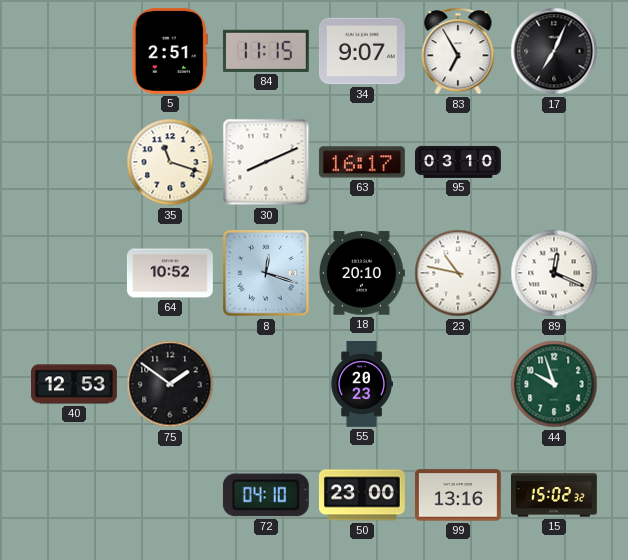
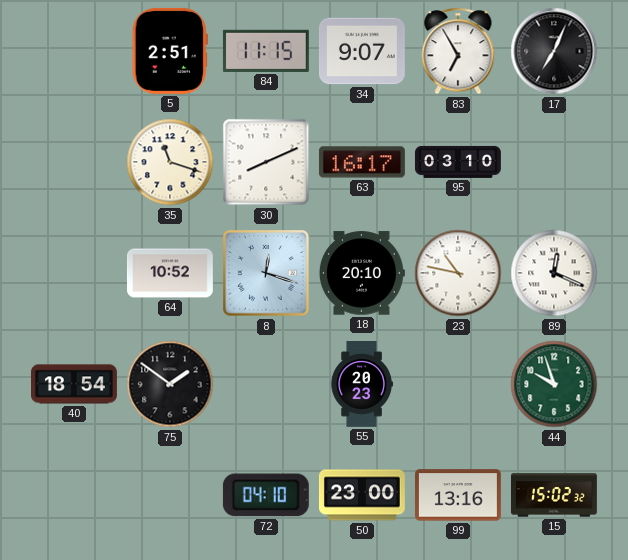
40: 12:53 -> 18:54 (75, 384)
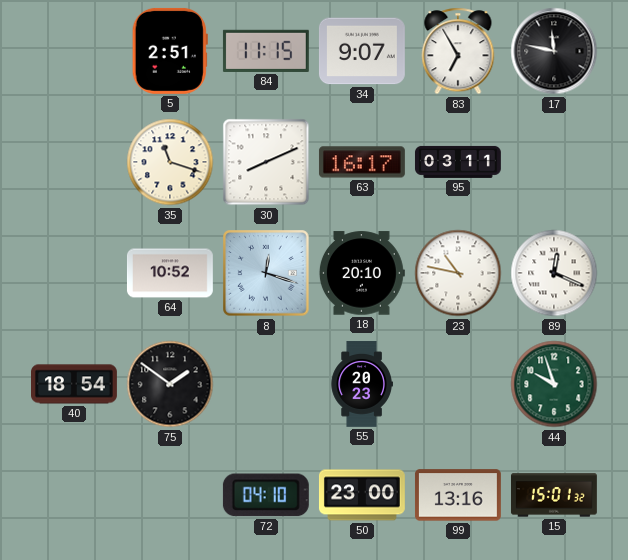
17: 7:04 -> 11:47 (554, 51)
95: 03:10 -> 03:11 (458, 162)
15: 15:02 -> 15:01 (554, 495)
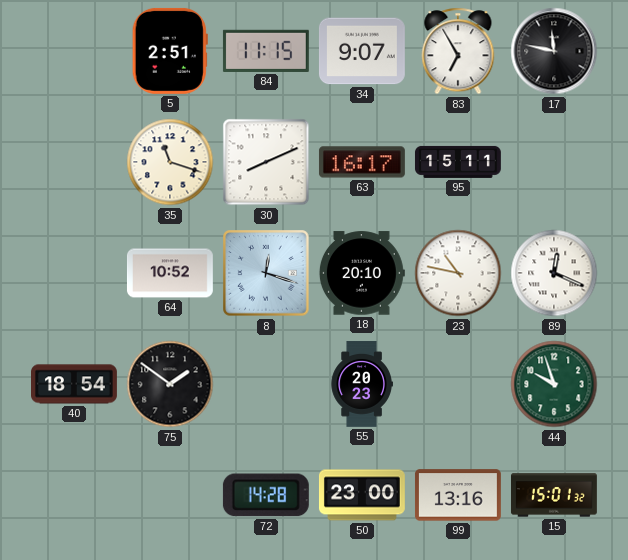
95: 03:11 -> 15:11 (458, 162)
72: 04:10 -> 14:28 (266, 495)
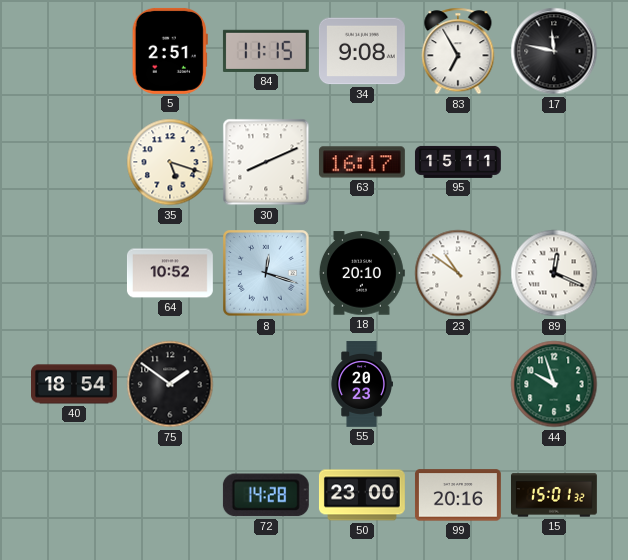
34: 9:07 -> 9:08 (362, 51)
35: 11:18 -> 5:18 (170, 162)
23: 10:47 -> 10:51 (458, 273)
99: 13:16 -> 20:16 (458, 495)
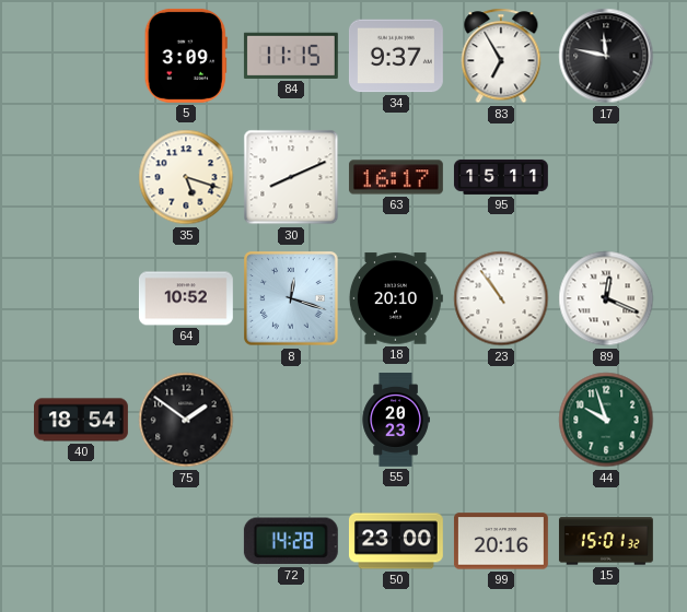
5: 2:51 -> 3:09 (186, 56)
34: 9:08 -> 9:37 (396, 56)
23: 10:51 -> 10:54 (501, 298)
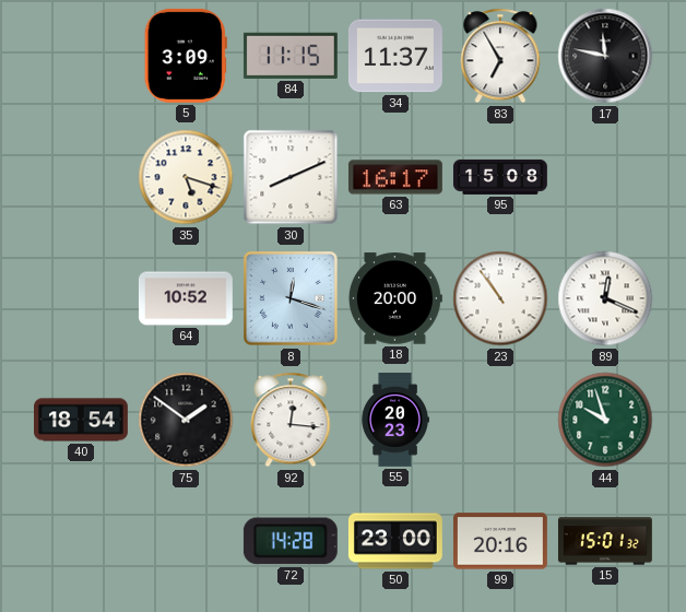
34: 9:37 -> 11:37 (395, 56)
95: 15:11 -> 15:08 (500, 177)
18: 20:10 -> 20:00 (395, 298)
92: none -> 12:16 (291, 420)
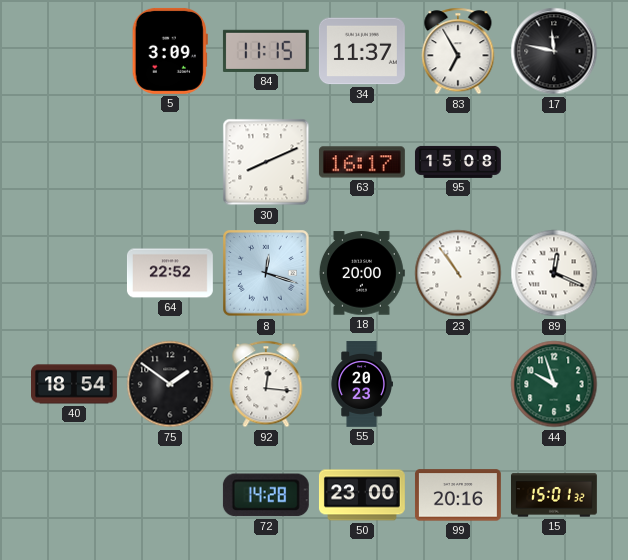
35: 5:18 -> none (186, 177)
64: 10:52 -> 22:52 (170, 273)
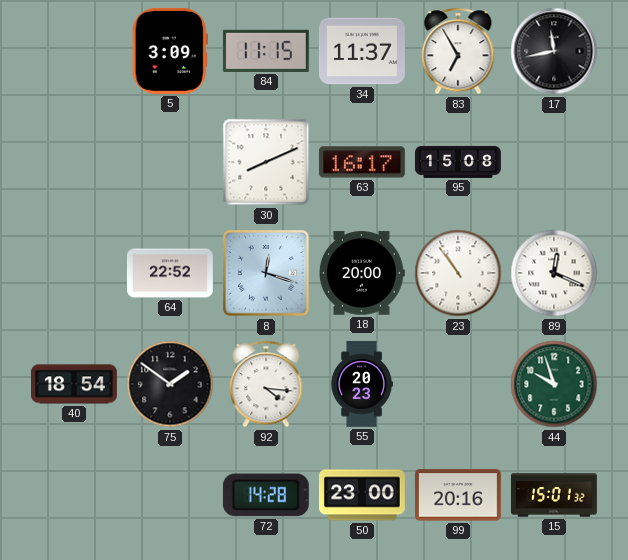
17: 11:47 -> 11:43 (554, 51)
92: 12:16 -> 4:16 (266, 384)
